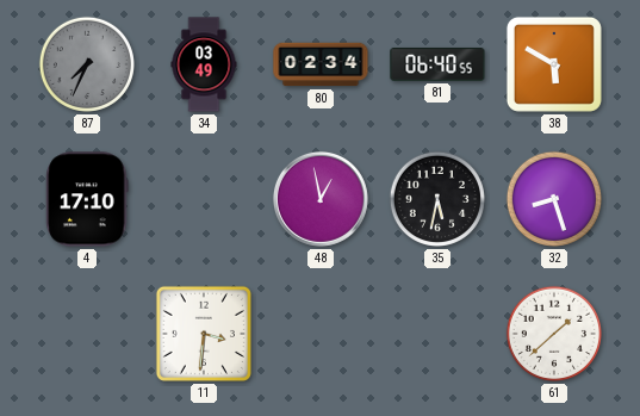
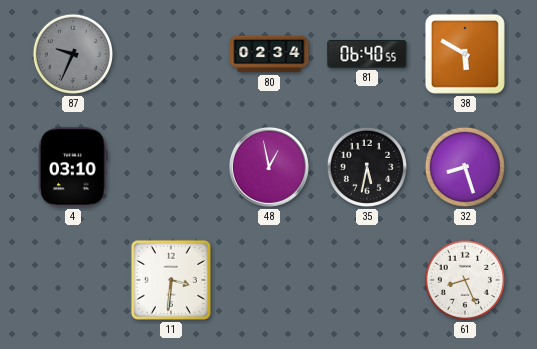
87: 7:34 -> 9:34 (73, 54)
34: 03:49 -> none (204, 64)
4: 17:10 -> 03:10 (73, 167)
61: 1:38 -> 8:26 (465, 280)
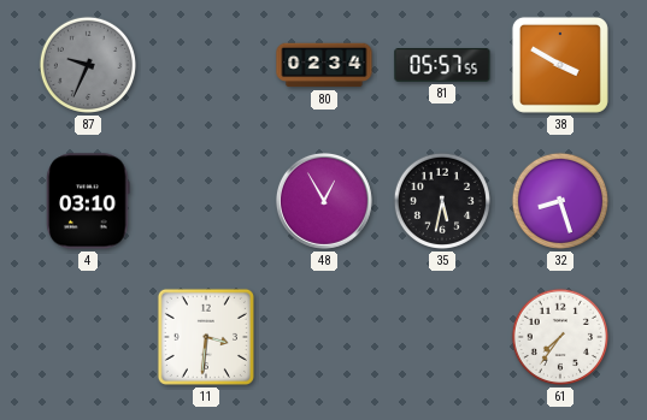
81: 06:40 -> 05:57 (442, 65)
38: 5:50 -> 3:50 (560, 65)
48: 12:58 -> 12:55 (324, 201)
61: 8:26 -> 7:36 (560, 337)
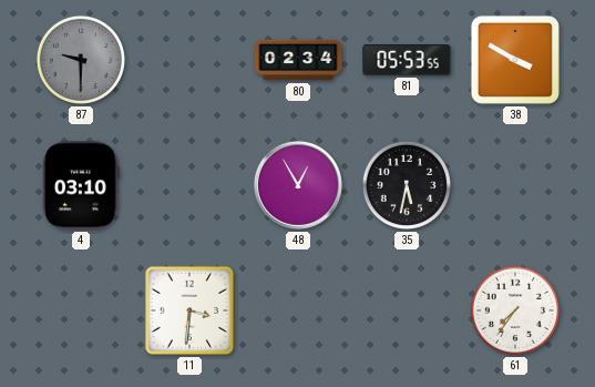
87: 9:34 -> 9:30 (81, 60)
81: 05:57 -> 05:53 (407, 60)
32: 8:27 -> none (560, 201)
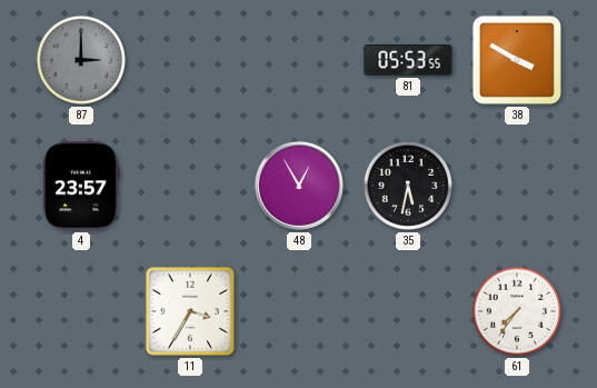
87: 9:30 -> 3:00 (81, 60)
80: 02:34 -> none (298, 60)
4: 03:10 -> 23:57 (81, 186)
11: 3:31 -> 3:35 (190, 311)
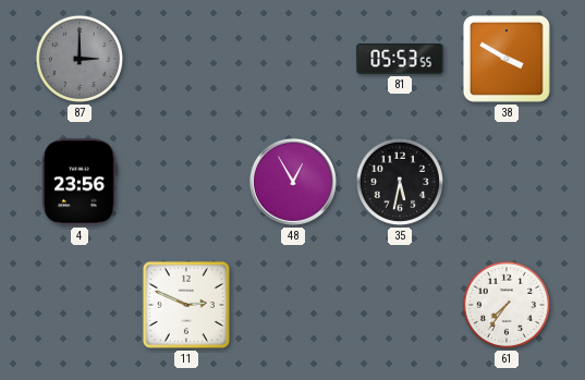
4: 23:57 -> 23:56 (80, 182)
11: 3:35 -> 2:49 (186, 305)
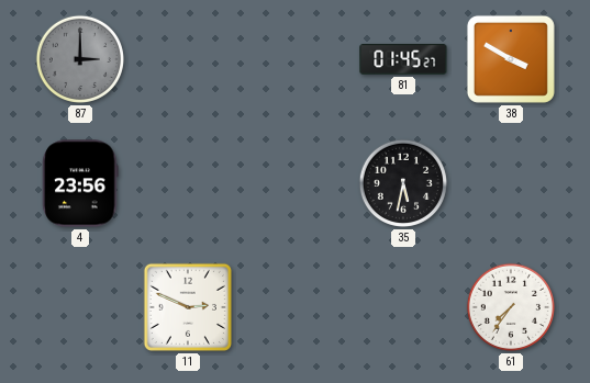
81: 05:53 -> 01:45 (403, 59)
48: 12:55 -> none (293, 182)
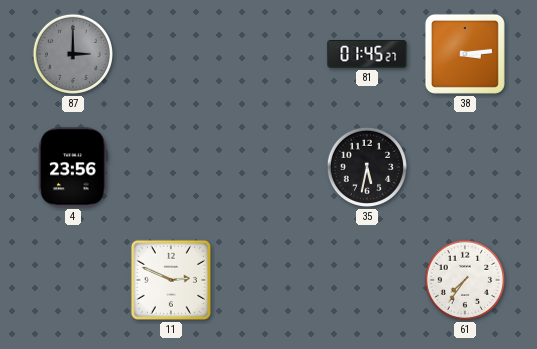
38: 3:50 -> 3:14 (465, 54)
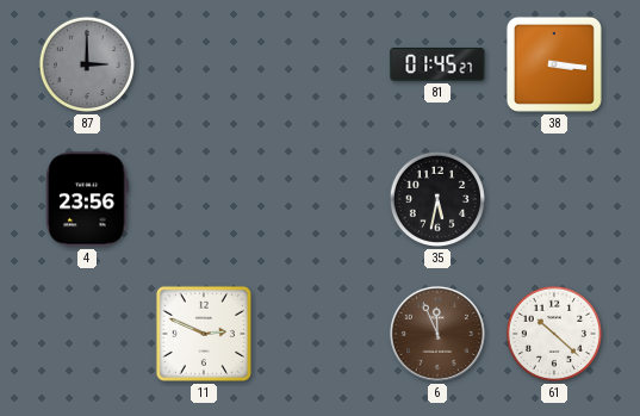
38: 3:14 -> 3:16 (554, 64)
6: none -> 11:56 (437, 334)
61: 7:36 -> 10:22 (554, 334)
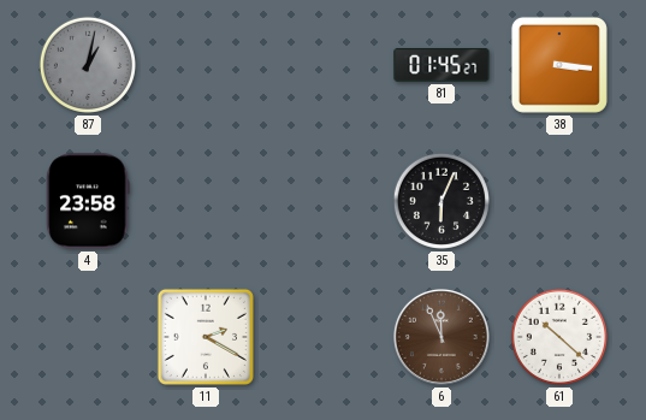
87: 3:00 -> 1:02 (88, 65)
4: 23:56 -> 23:58 (88, 201)
35: 5:32 -> 6:04 (441, 201)
11: 2:49 -> 2:20 (206, 337)
